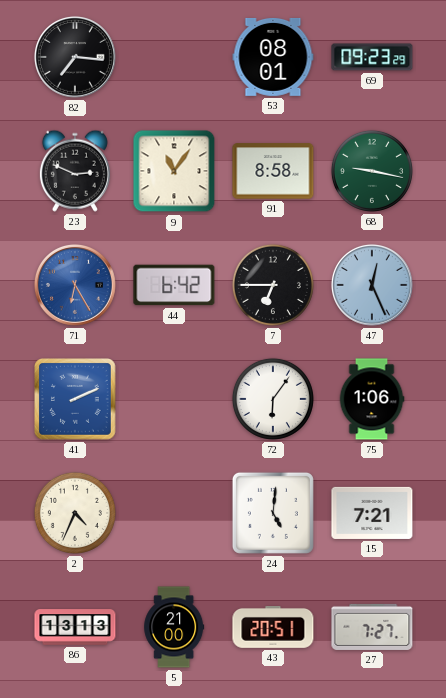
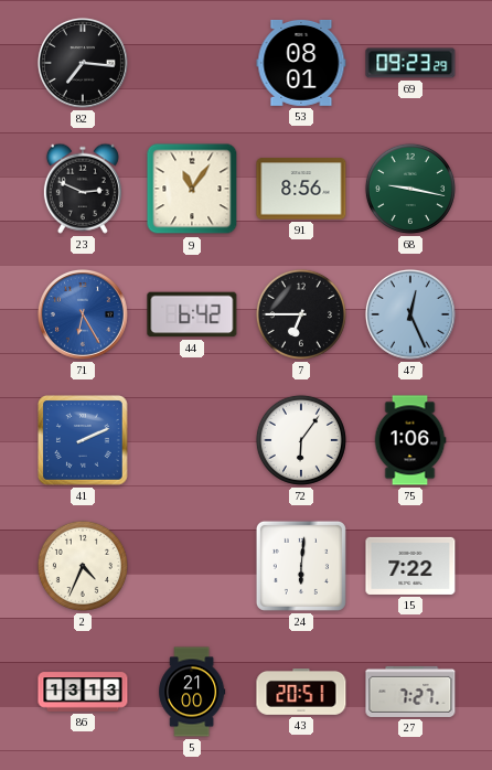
91: 8:58 -> 8:56 (301, 189)
24: 5:01 -> 6:01 (301, 566)
15: 7:21 -> 7:22 (410, 566)
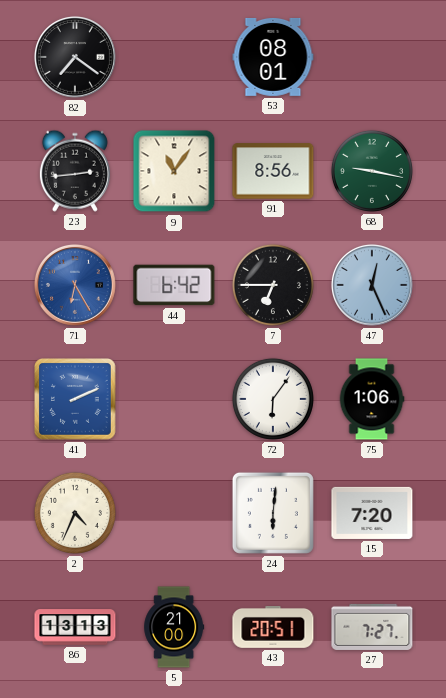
82: 7:16 -> 7:21 (75, 57)
69: 09:23 -> none (410, 63)
23: 2:49 -> 2:44 (75, 171)
15: 7:22 -> 7:20 (372, 513)
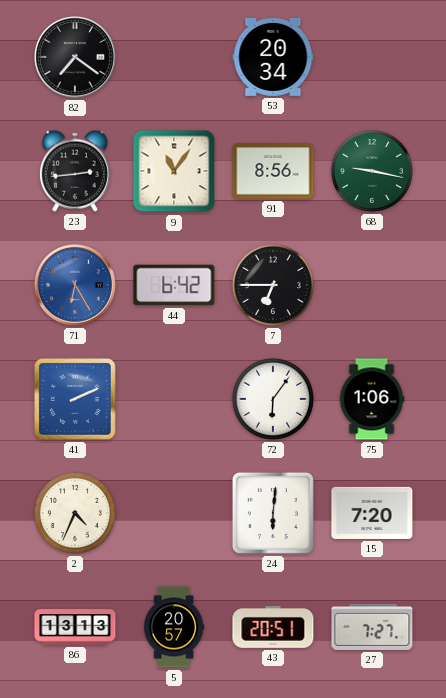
53: 08:01 -> 20:34 (273, 57)
47: 12:26 -> none (372, 285)
5: 21:00 -> 20:57 (174, 627)
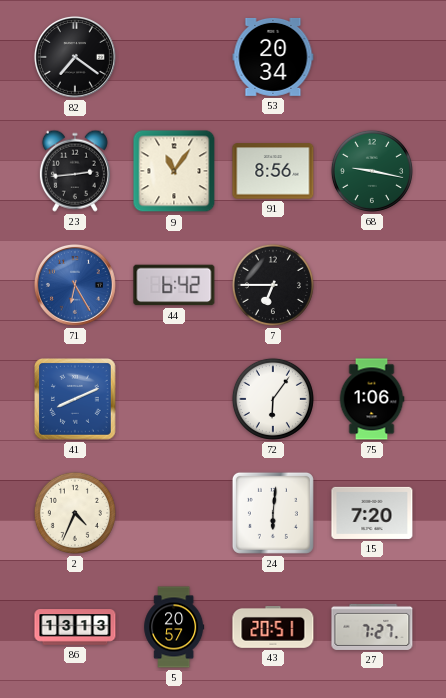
41: 2:11 -> 8:11 (76, 400)
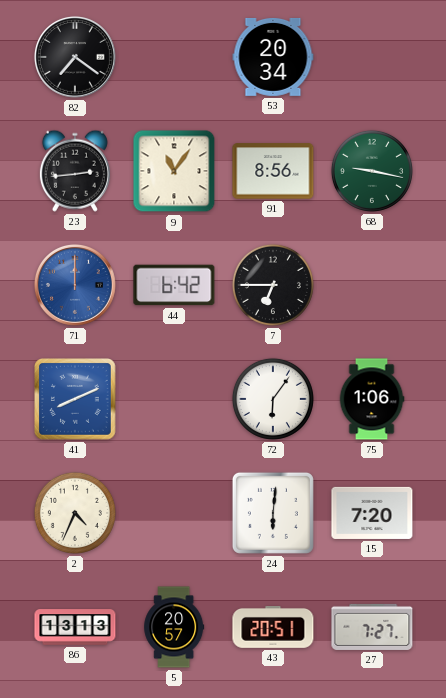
71: 6:25 -> 12:00 (75, 285)
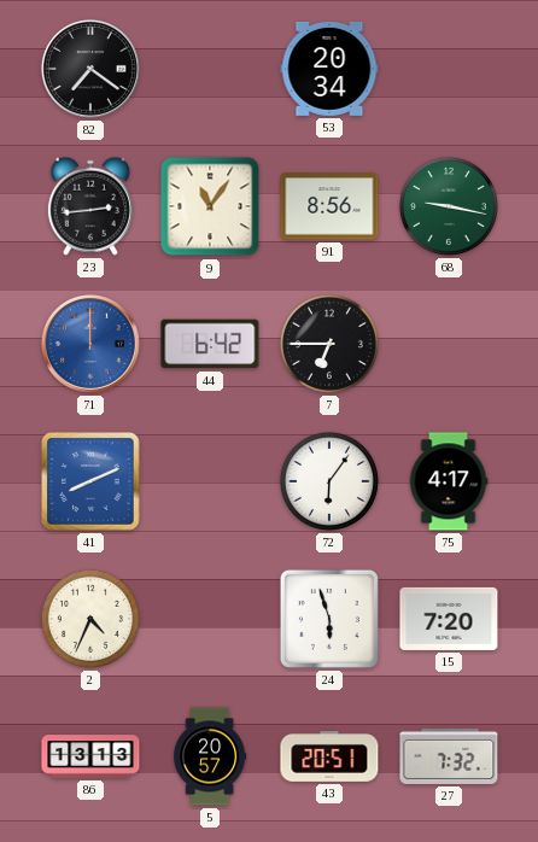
75: 1:06 -> 4:17 (449, 481)
24: 6:01 -> 5:57 (329, 619)
27: 7:27 -> 7:32 (449, 756)
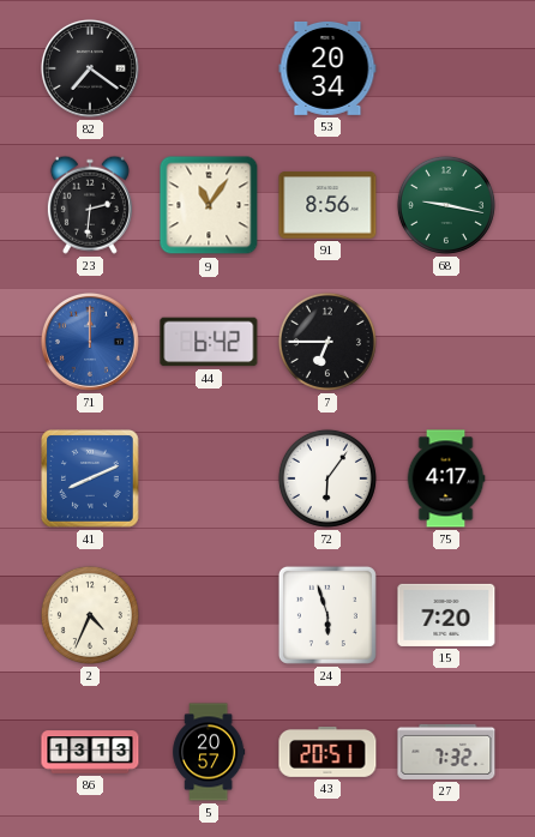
23: 2:44 -> 2:31 (90, 205)
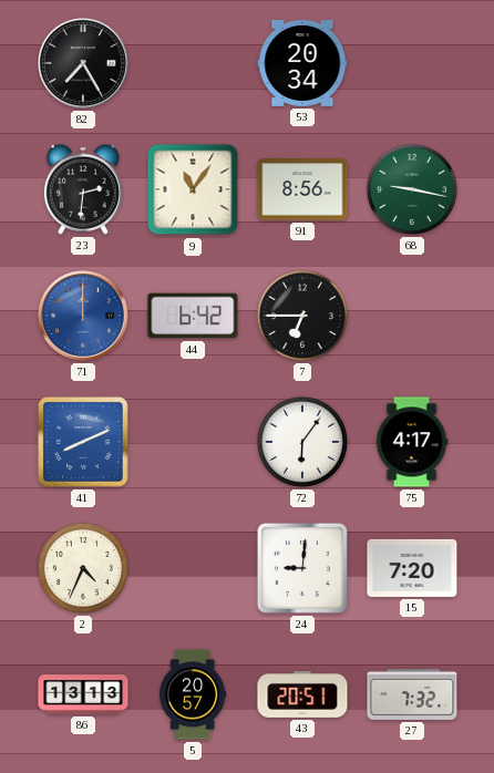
82: 7:21 -> 7:25 (83, 63)
24: 5:57 -> 9:01 (302, 568)
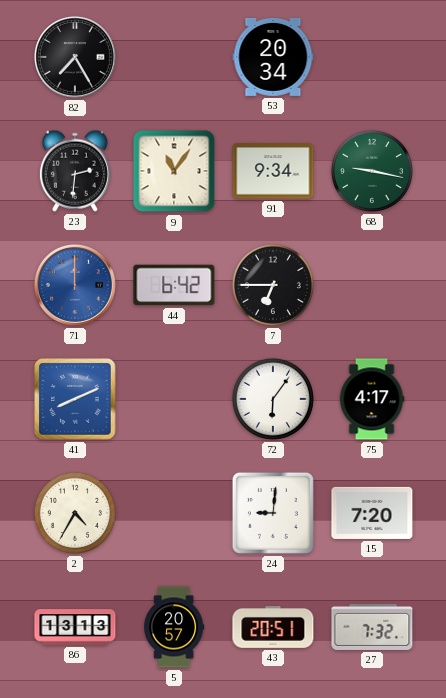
91: 8:56 -> 9:34 (273, 171)
2: 4:34 -> 4:35 (75, 513)
